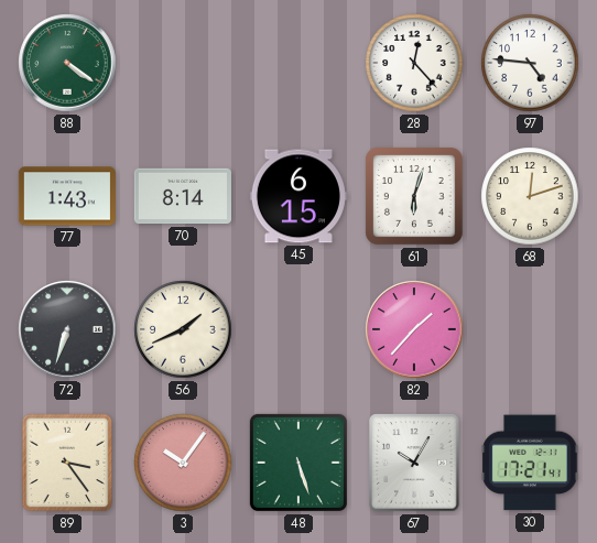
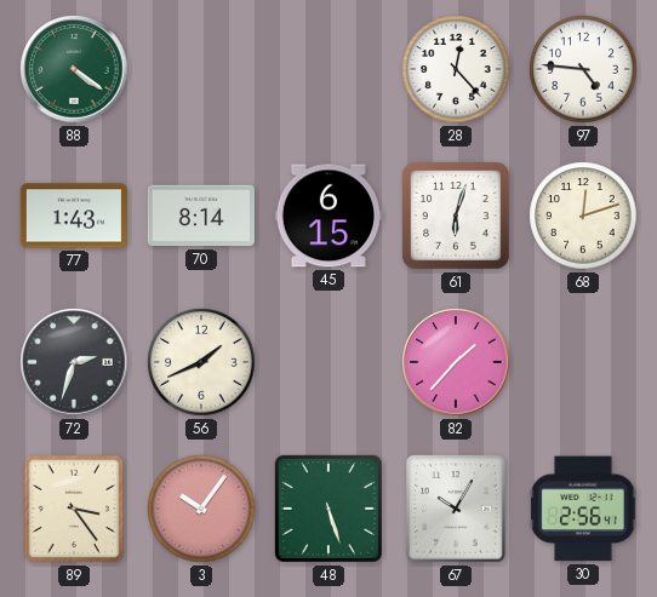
72: 6:33 -> 2:33 (74, 362)
30: 17:21 -> 2:56 (583, 509)
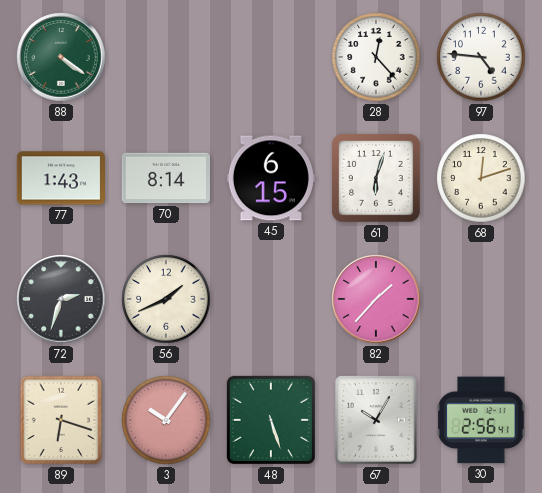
89: 3:24 -> 6:18 (61, 420)
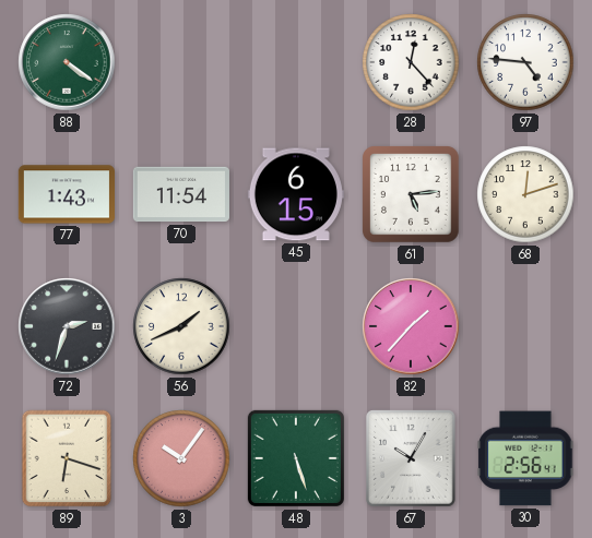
70: 8:14 -> 11:54 (181, 194)
61: 6:03 -> 5:14 (412, 195)
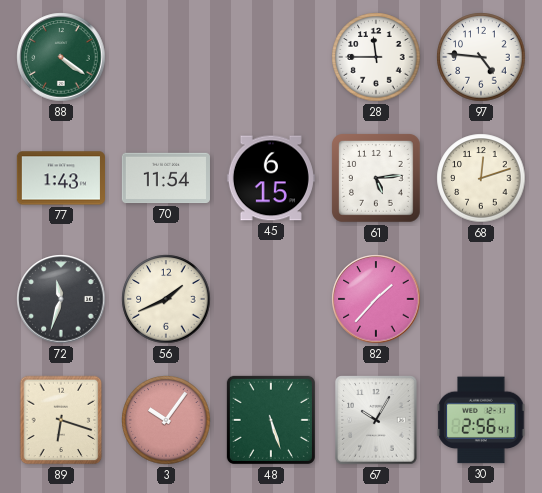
28: 12:23 -> 11:45 (376, 57)
72: 2:33 -> 11:33 (61, 299)
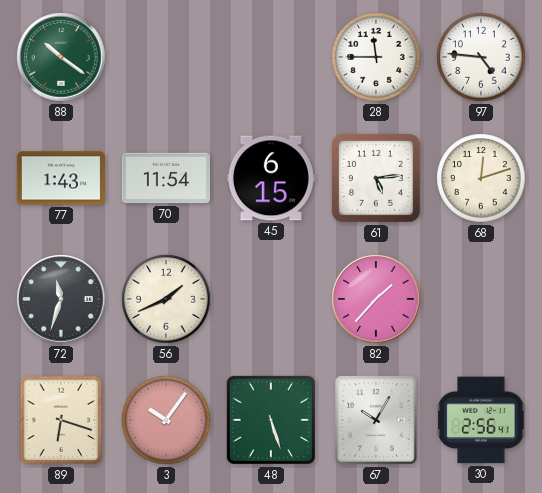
88: 4:21 -> 10:21 (61, 57)
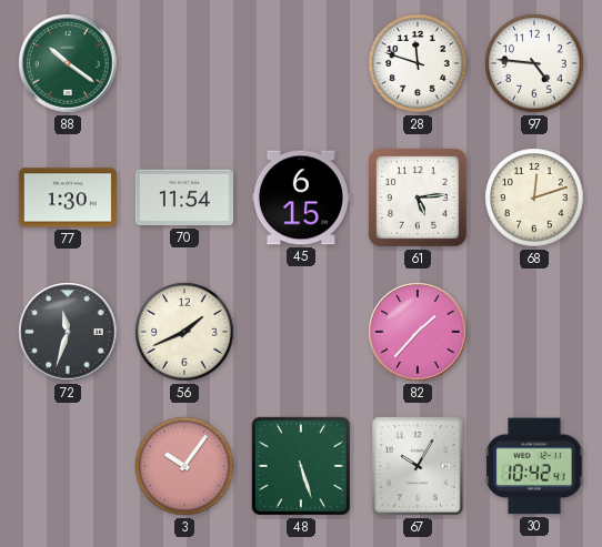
28: 11:45 -> 11:48 (418, 63)
77: 1:43 -> 1:30 (68, 197)
89: 6:18 -> none (61, 420)
30: 2:56 -> 10:42 (534, 466)
